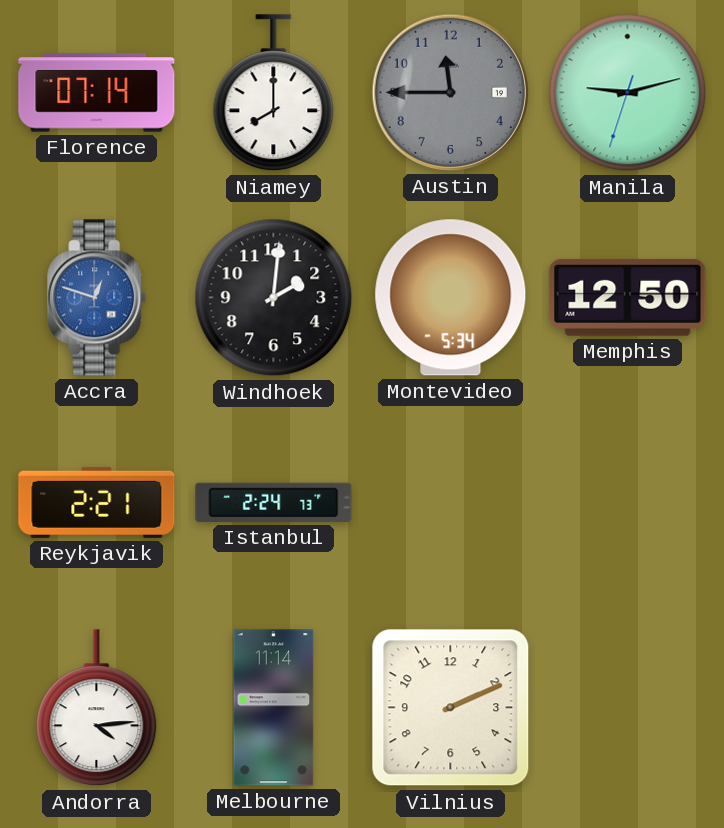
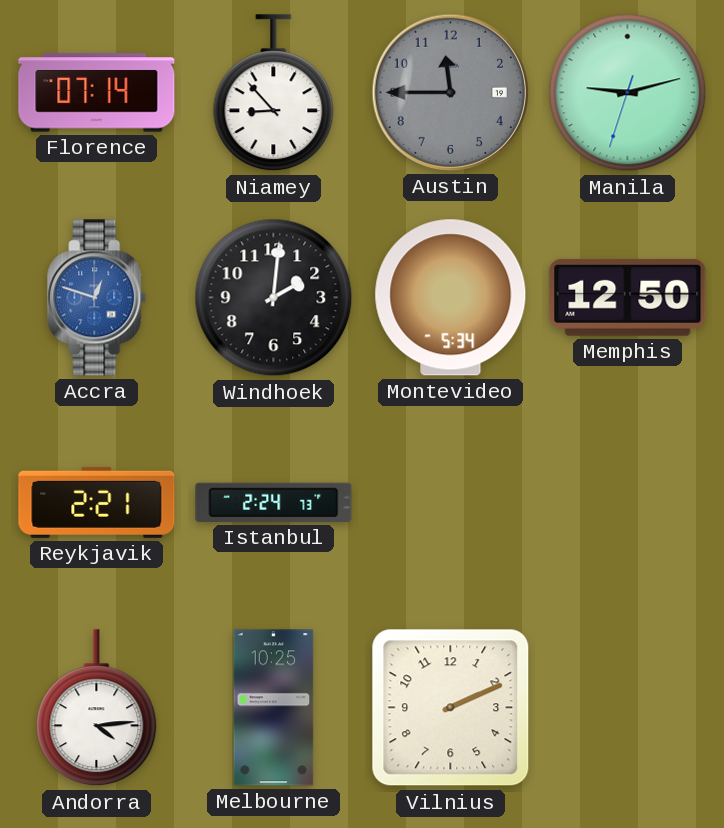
Niamey: 8:00 -> 8:53 (274, 93)
Melbourne: 11:14 -> 10:25 (274, 708)
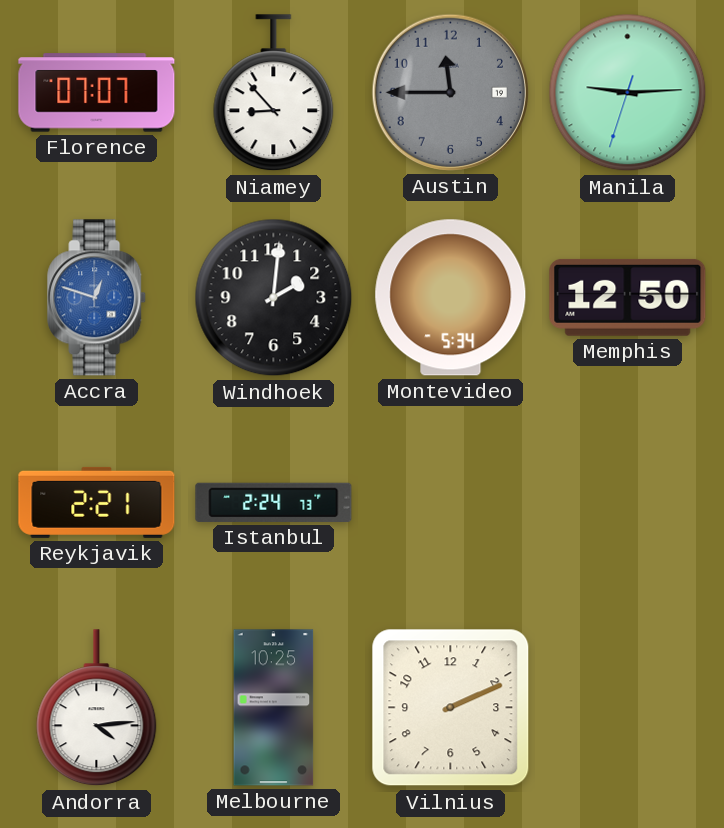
Florence: 07:14 -> 07:07 (97, 93)
Manila: 9:12 -> 9:14 (628, 93)
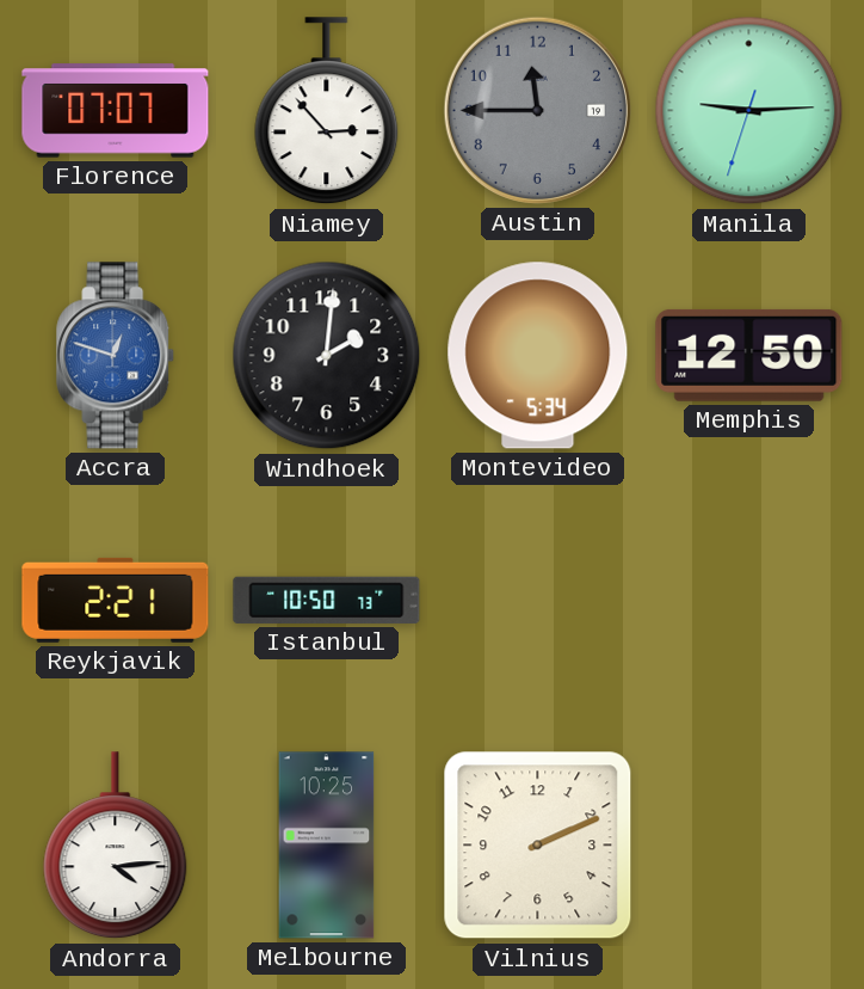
Niamey: 8:53 -> 2:53 (327, 111)
Istanbul: 2:24 -> 10:50 (327, 600)
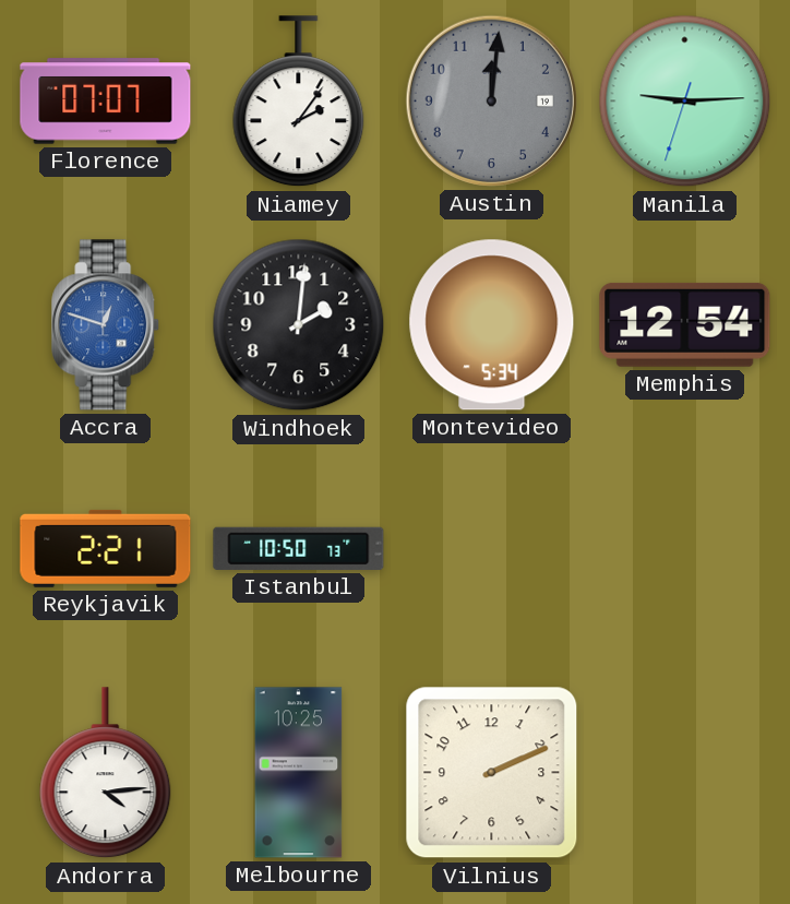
Niamey: 2:53 -> 2:06 (299, 102)
Austin: 11:45 -> 12:01 (491, 100)
Memphis: 12:50 -> 12:54 (685, 324)
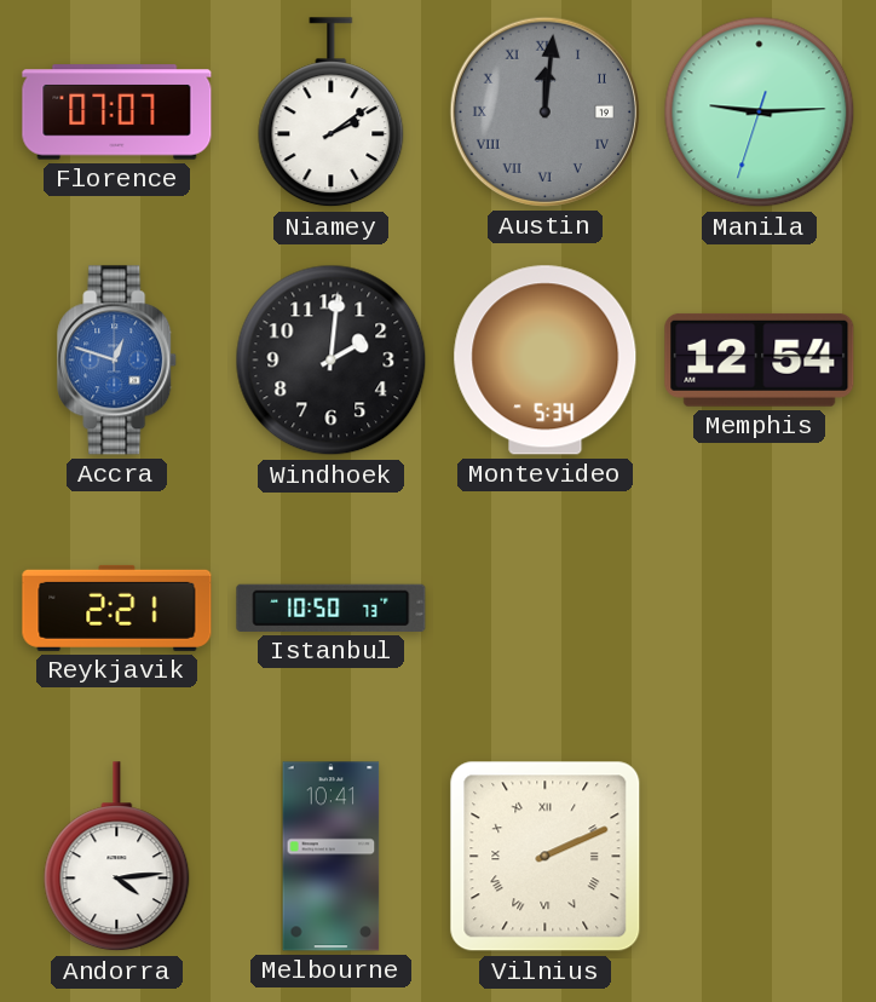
Niamey: 2:06 -> 2:09 (332, 113)
Austin numerals: Arabic -> Roman (544, 111)
Melbourne: 10:25 -> 10:41 (332, 857)
Vilnius numerals: Arabic -> Roman (546, 857)
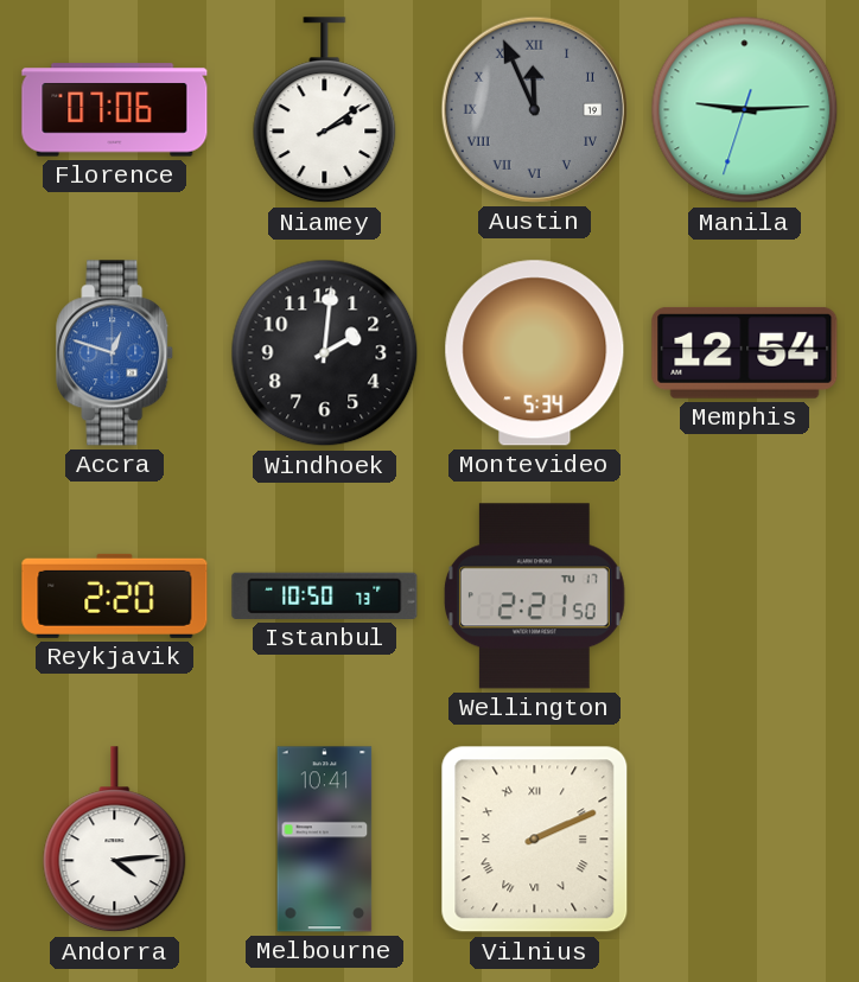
Florence: 07:07 -> 07:06 (115, 110)
Austin: 12:01 -> 11:56 (534, 109)
Reykjavik: 2:21 -> 2:20 (115, 595)
Wellington: none -> 2:21 (534, 597)
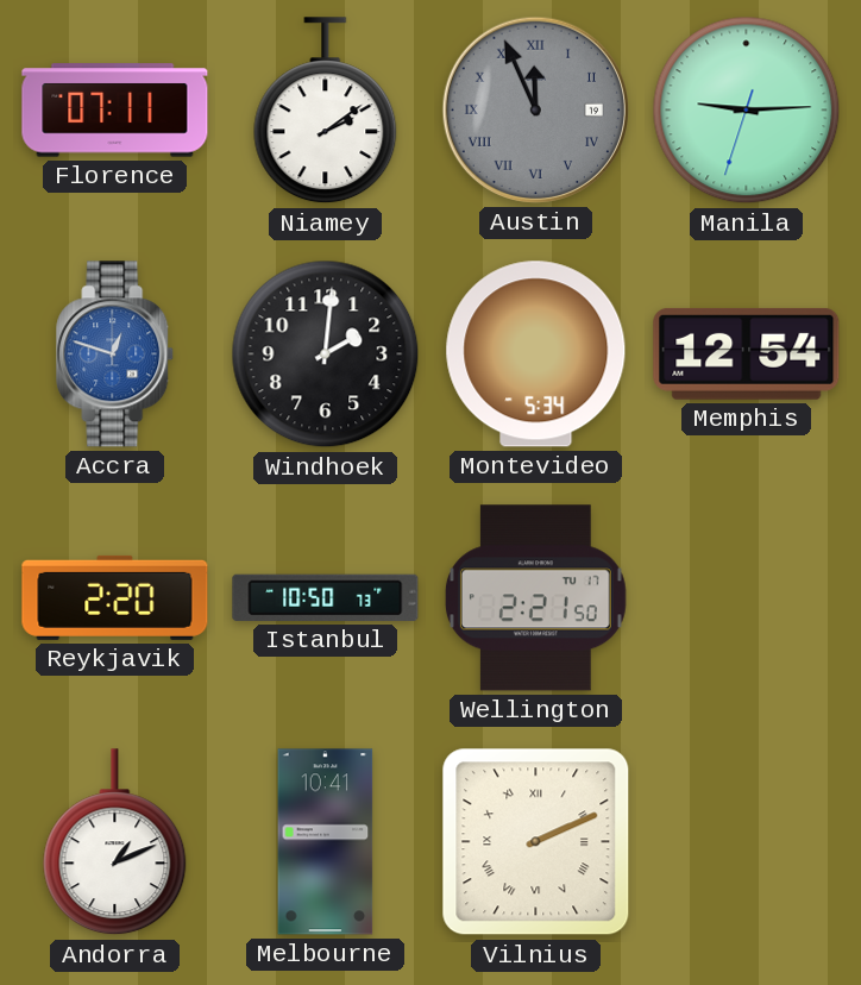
Florence: 07:06 -> 07:11 (115, 111)
Andorra: 4:14 -> 1:11 (115, 842)
